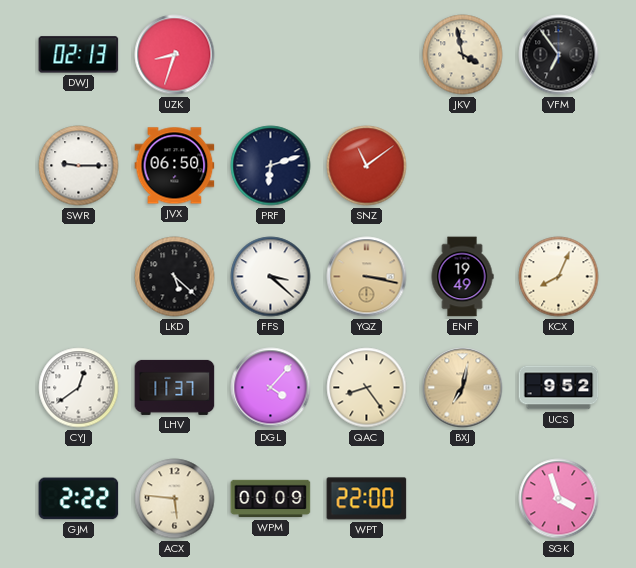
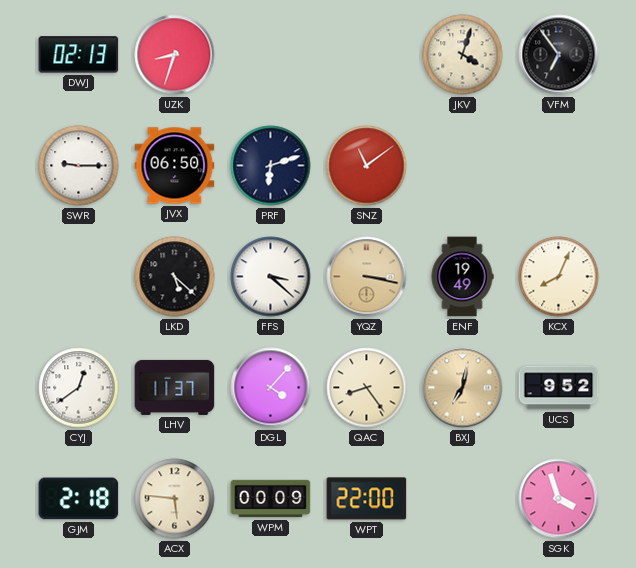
JKV: 3:58 -> 4:03 (463, 55)
GJM: 2:22 -> 2:18 (79, 499)
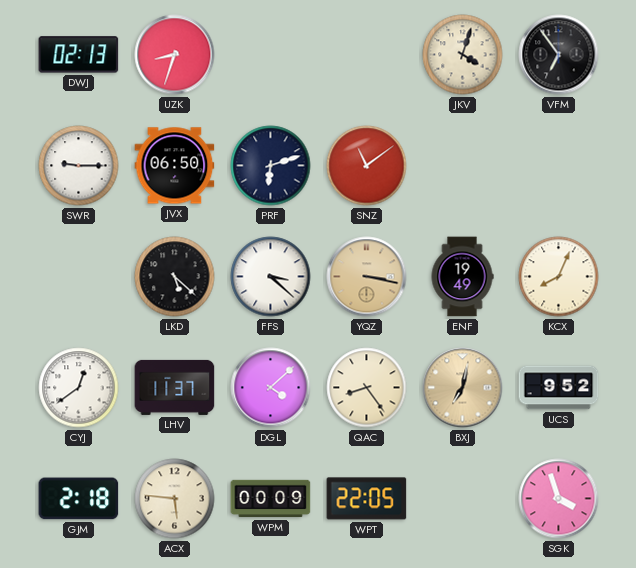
DGL: 4:07 -> 4:08 (271, 388)
WPT: 22:00 -> 22:05 (367, 499)
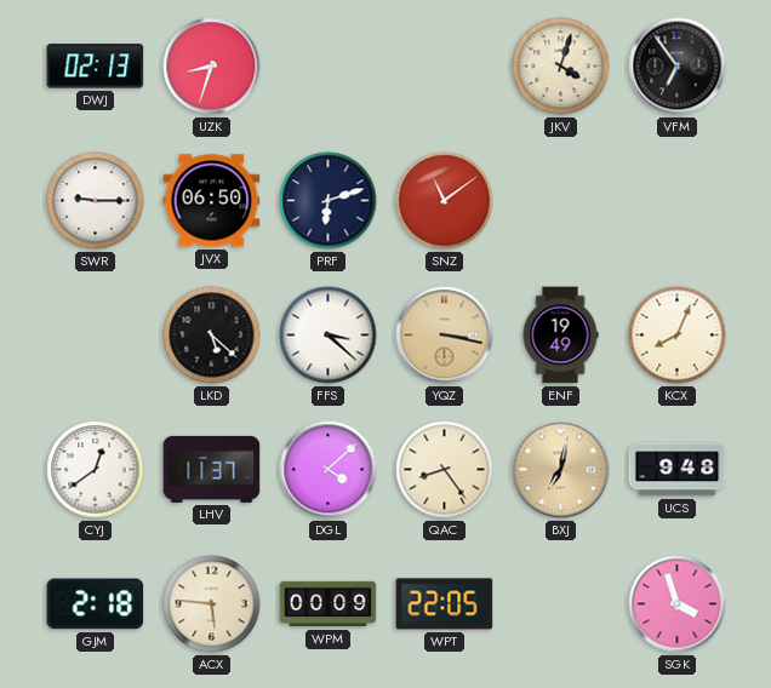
UCS: 9:52 -> 9:48 (678, 470)
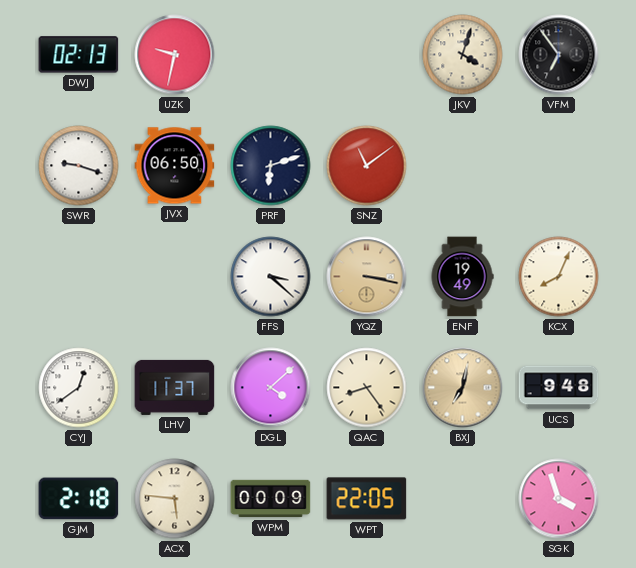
UZK: 8:33 -> 9:32 (175, 55)
SWR: 9:15 -> 9:18 (79, 166)
LKD: 5:22 -> none (212, 336)
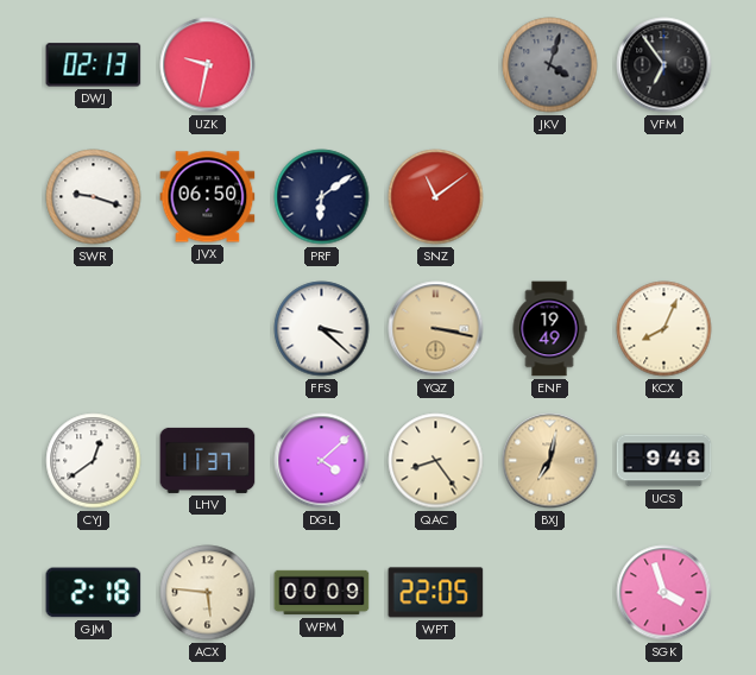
JKV dial: cream -> grey (550, 65)
PRF: 6:12 -> 6:09 (322, 197)
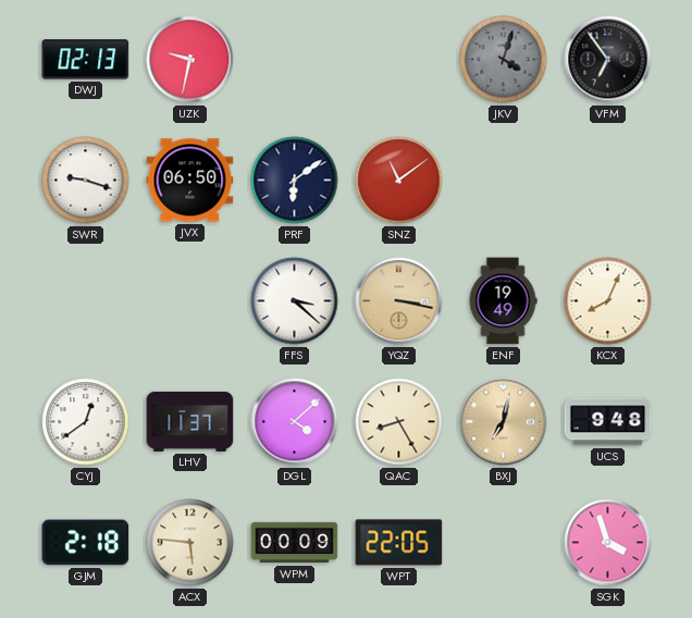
QAC: 8:24 -> 8:25 (399, 422)
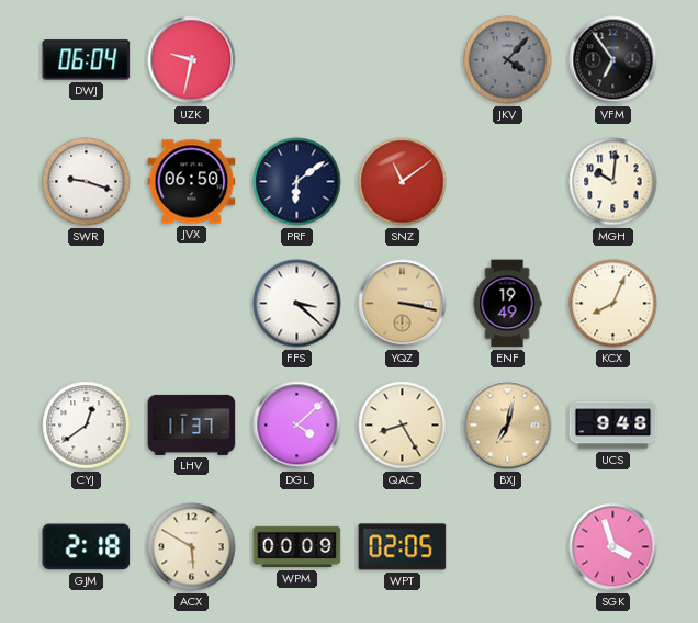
DWJ: 02:13 -> 06:04 (87, 60)
JKV: 4:03 -> 4:07 (508, 60)
MGH: none -> 10:01 (613, 182)
ACX: 5:46 -> 5:50 (192, 547)
WPT: 22:05 -> 02:05 (403, 547)
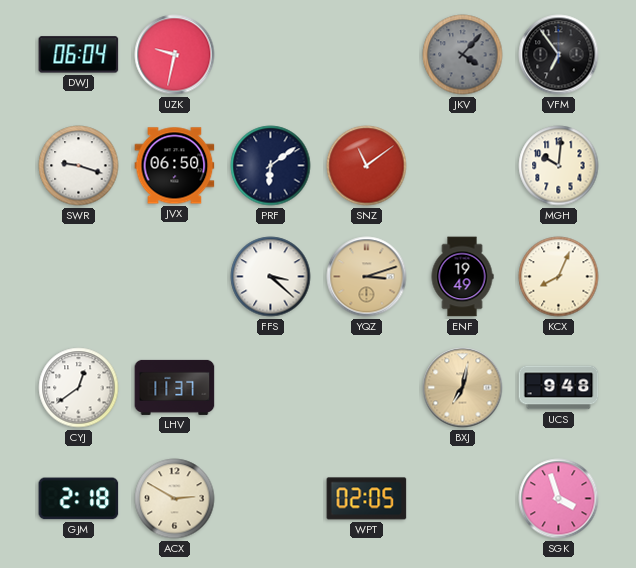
YQZ: 3:17 -> 3:12 (367, 277)
DGL: 4:08 -> none (297, 426)
QAC: 8:25 -> none (403, 426)
ACX: 5:50 -> 2:50 (175, 499)
WPM: 00:09 -> none (297, 547)
